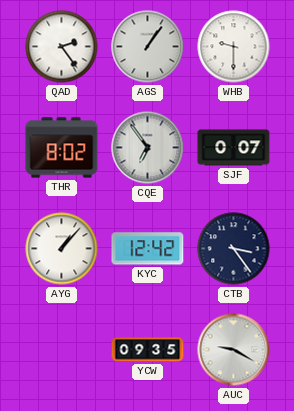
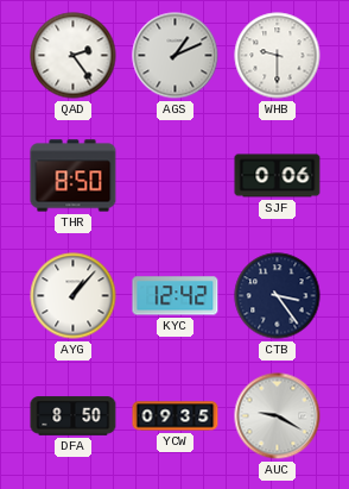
AGS: 1:06 -> 1:11 (176, 56)
THR: 8:02 -> 8:50 (74, 176)
CQE: 6:54 -> none (148, 148)
SJF: 0:07 -> 0:06 (278, 176)
DFA: none -> 8:50 (74, 416)
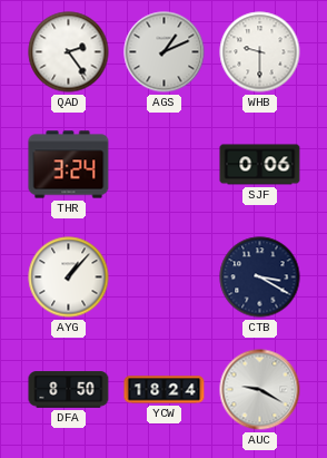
THR: 8:50 -> 3:24 (69, 165)
KYC: 12:42 -> none (176, 296)
CTB: 3:24 -> 3:20 (260, 277)
YCW: 09:35 -> 18:24 (165, 390)
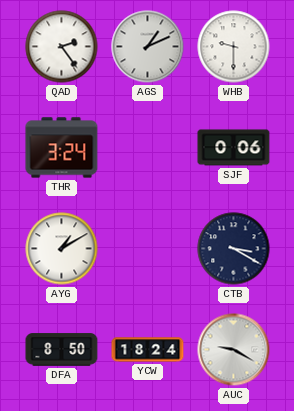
AYG: 1:07 -> 1:10 (62, 249)
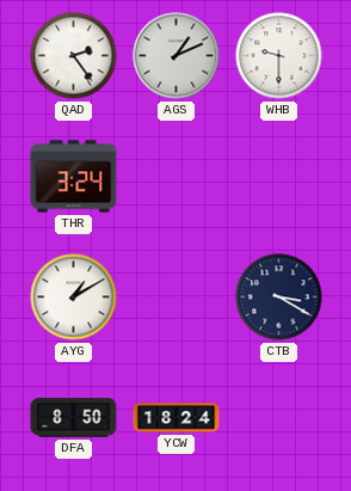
SJF: 0:06 -> none (234, 148)
AUC: 9:20 -> none (234, 350)
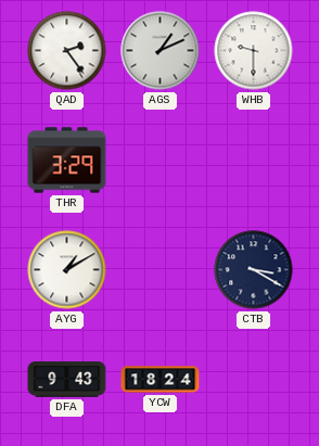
THR: 3:24 -> 3:29 (67, 161)
DFA: 8:50 -> 9:43 (67, 380)
